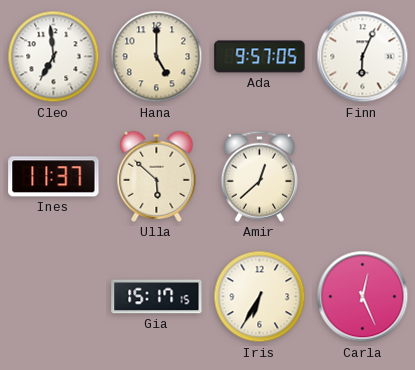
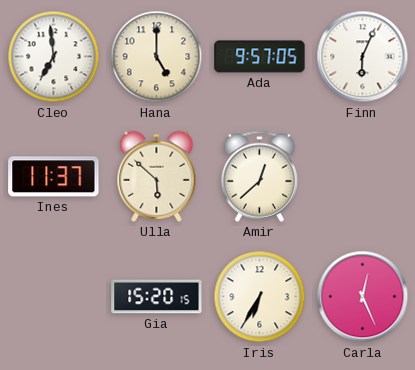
Gia: 15:17 -> 15:20 (157, 297)
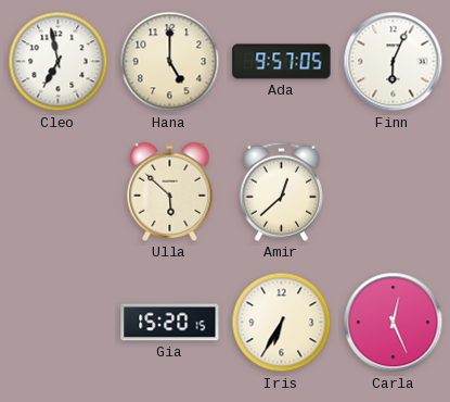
Cleo: 6:59 -> 6:58 (59, 62)
Ines: 11:37 -> none (54, 177)
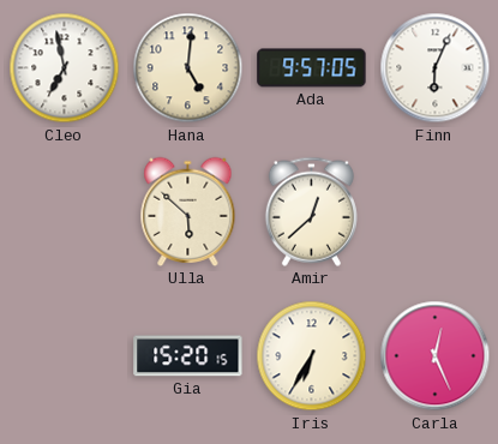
Hana: 5:00 -> 5:01 (188, 68)
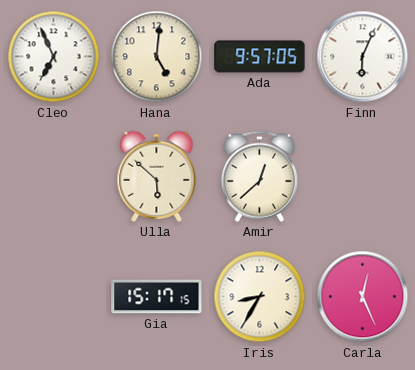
Cleo: 6:58 -> 6:56 (54, 57)
Gia: 15:20 -> 15:17 (157, 297)
Iris: 6:35 -> 8:35 (260, 297)
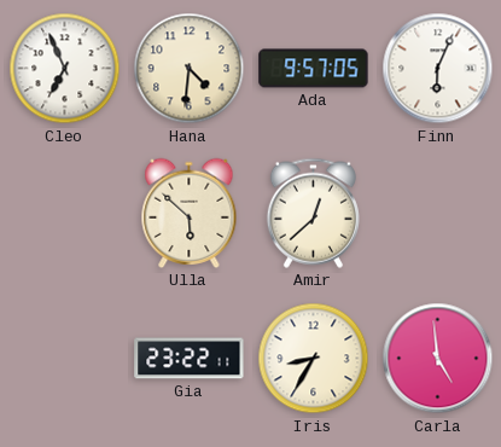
Hana: 5:01 -> 4:31 (190, 69)
Gia: 15:17 -> 23:22 (190, 359)
Carla: 12:26 -> 4:59 (438, 359)
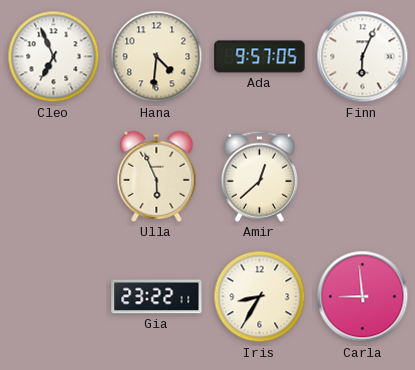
Ulla: 5:52 -> 5:56 (157, 176)
Carla: 4:59 -> 8:59 (363, 297)
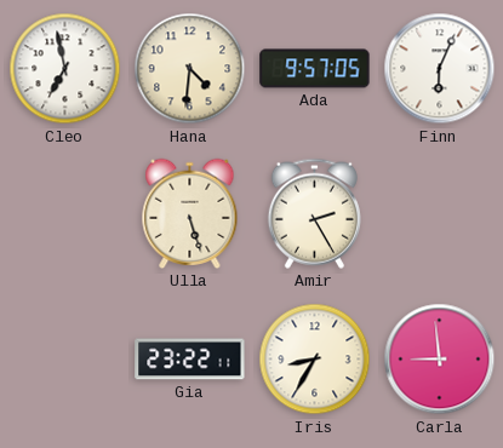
Cleo: 6:56 -> 6:58 (65, 69)
Ulla: 5:56 -> 5:27 (190, 213)
Amir: 12:38 -> 2:25 (314, 213)
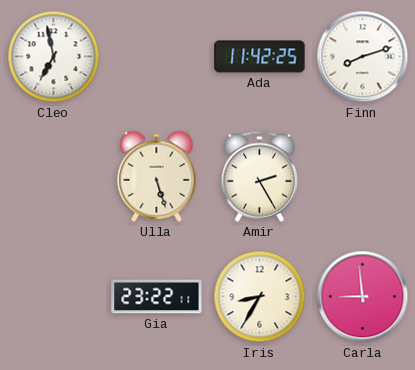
Hana: 4:31 -> none (190, 69)
Ada: 9:57 -> 11:42 (260, 57)
Finn: 6:04 -> 8:12 (363, 57)
